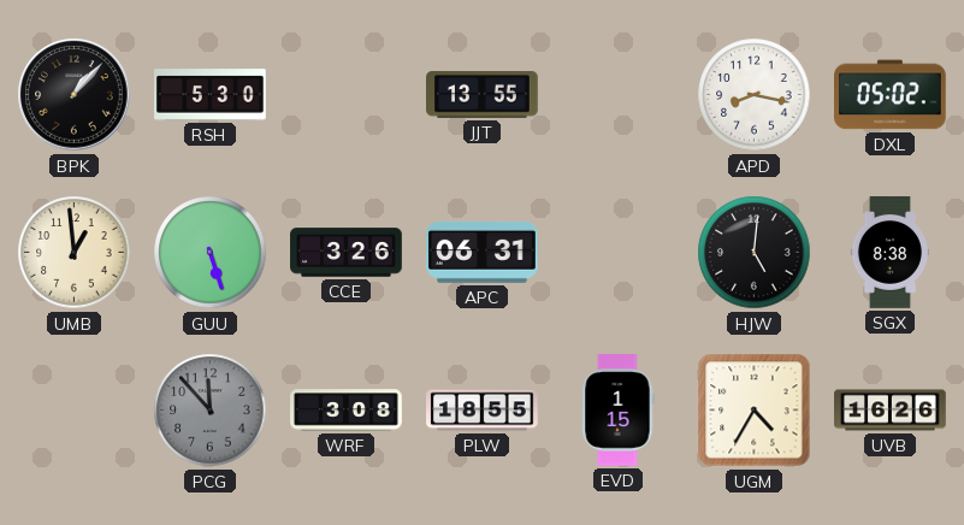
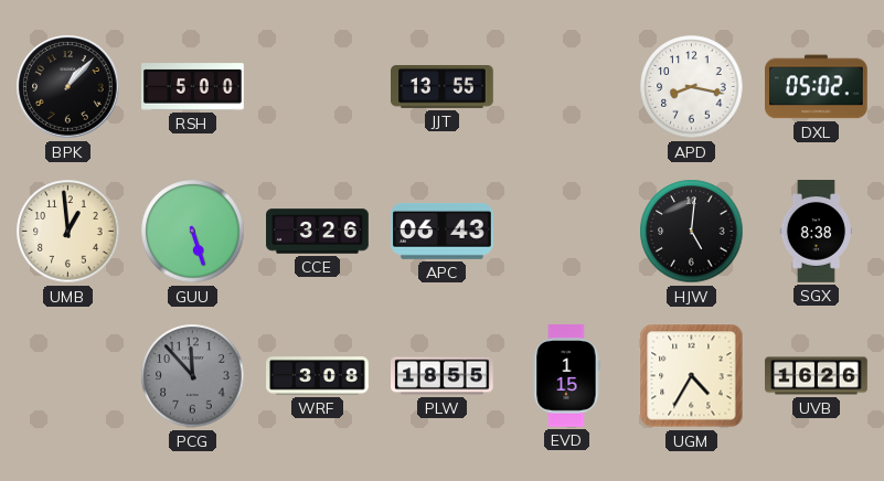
RSH: 5:30 -> 5:00 (193, 87)
APC: 06:31 -> 06:43 (443, 231)
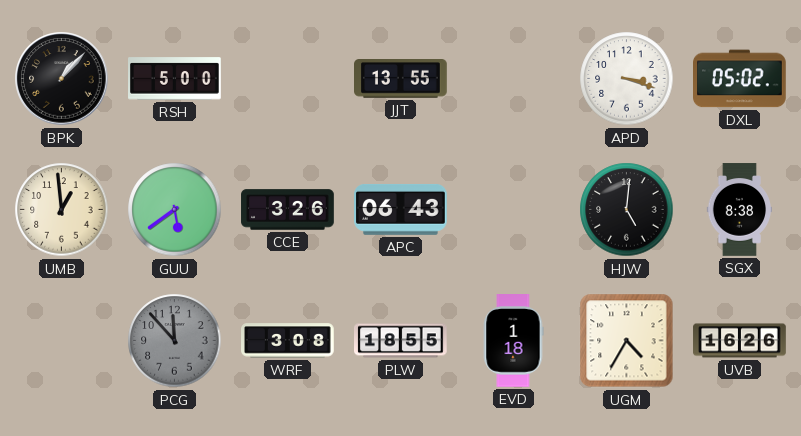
APD: 8:17 -> 3:18 (627, 79)
GUU: 5:27 -> 5:39 (175, 210)
EVD: 1:15 -> 1:18 (513, 341)
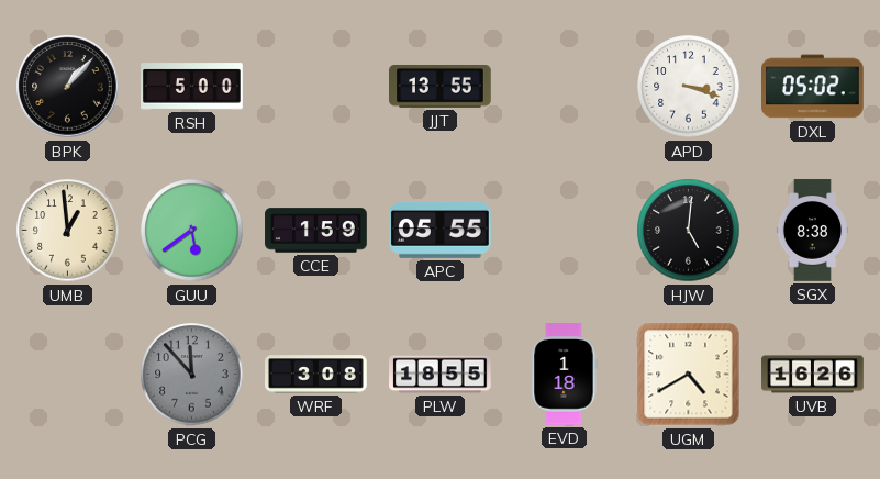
CCE: 3:26 -> 1:59 (316, 231)
APC: 06:43 -> 05:55 (441, 230)
UGM: 4:35 -> 4:40 (689, 375)
